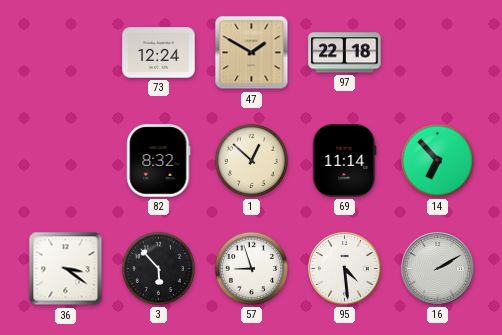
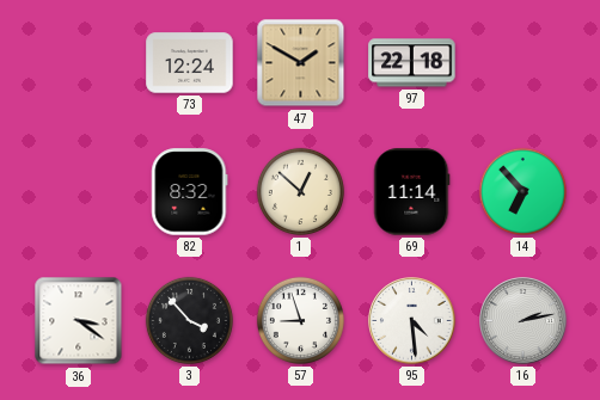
3: 5:53 -> 3:53 (189, 320)
16: 2:10 -> 2:13 (524, 321)
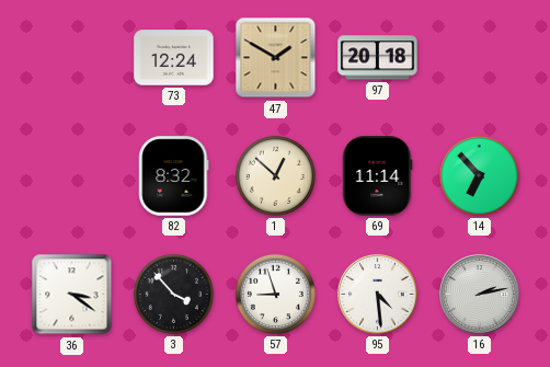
97: 22:18 -> 20:18 (378, 58)
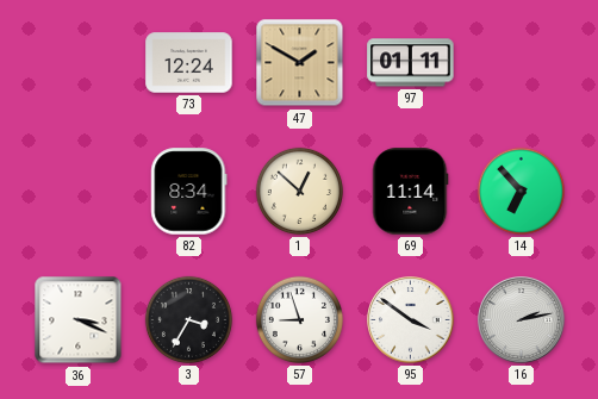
97: 20:18 -> 01:11 (411, 63)
82: 8:32 -> 8:34 (189, 192)
36: 3:21 -> 3:19 (79, 320)
3: 3:53 -> 3:35 (188, 319)
95: 4:29 -> 3:51 (411, 320)
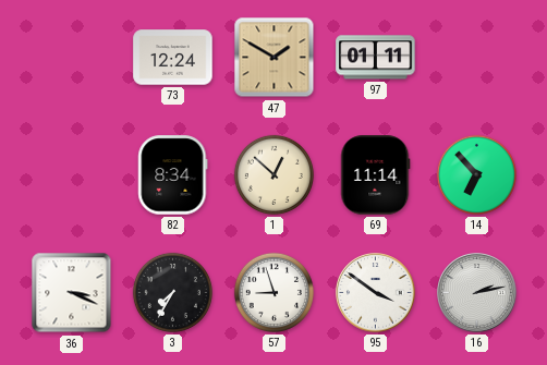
3: 3:35 -> 7:35 (172, 292)
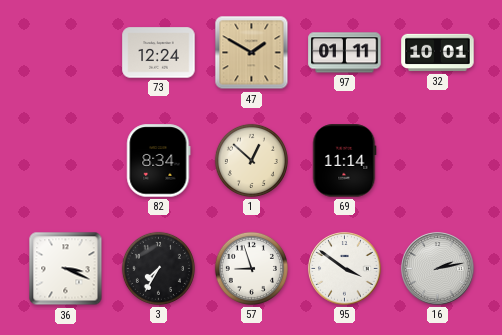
32: none -> 10:01 (438, 53)
14: 6:53 -> none (476, 174)
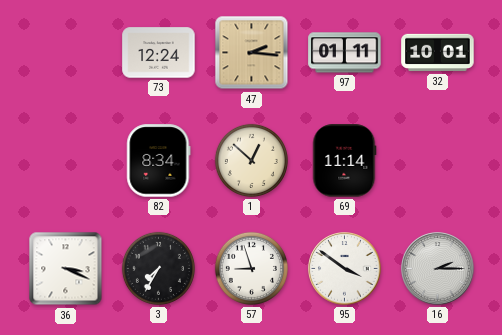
47: 1:50 -> 2:16 (252, 53)
16: 2:13 -> 2:15 (438, 269)
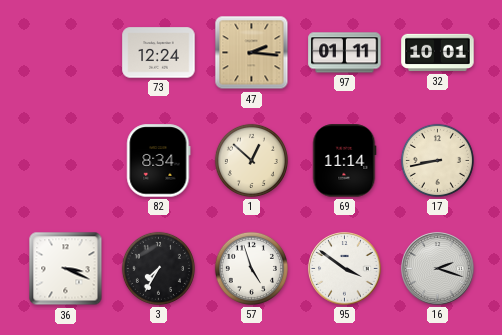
17: none -> 8:43 (437, 160)
57: 8:57 -> 4:57 (251, 268)
16: 2:15 -> 2:18 (438, 269)
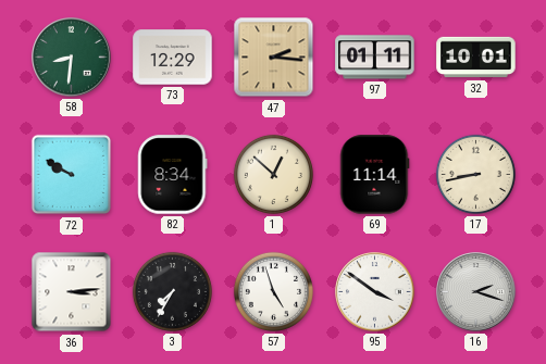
58: none -> 8:31 (72, 58)
73: 12:24 -> 12:29 (173, 58)
72: none -> 9:50 (72, 175)
36: 3:19 -> 3:14 (72, 292)
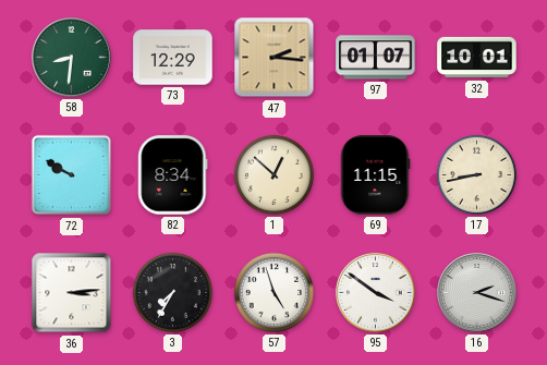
97: 01:11 -> 01:07 (376, 58)
69: 11:14 -> 11:15 (375, 175)
